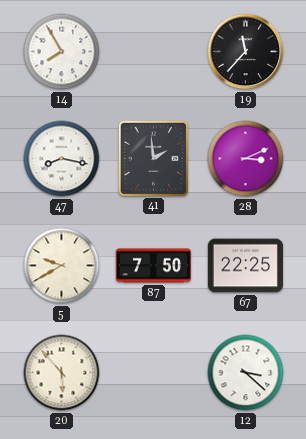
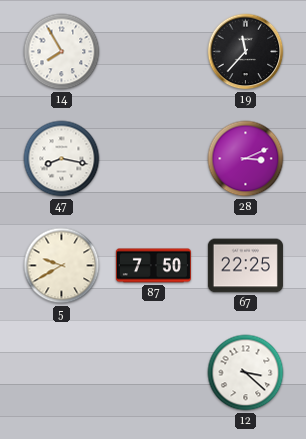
41: 1:59 -> none (153, 158)
20: 5:53 -> none (62, 373)
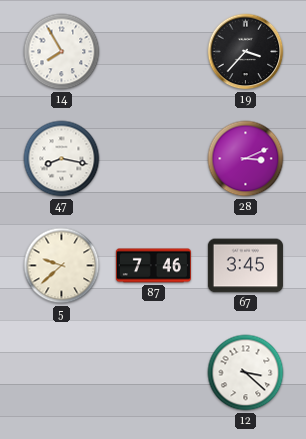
19: 11:37 -> 3:37 (246, 52)
5: 9:40 -> 9:38 (62, 266)
87: 7:50 -> 7:46 (153, 266)
67: 22:25 -> 3:45 (245, 266)
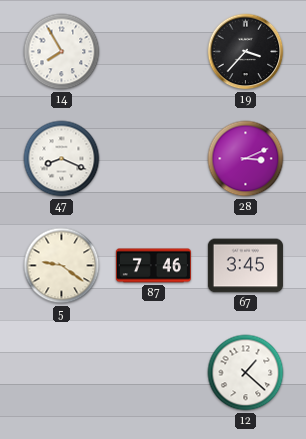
47: 8:17 -> 8:19 (62, 159)
5: 9:38 -> 9:21 (62, 266)
12: 3:22 -> 1:22 (246, 373)
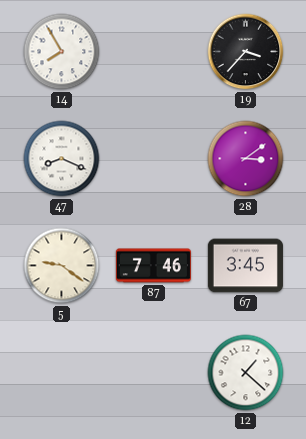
28: 3:11 -> 3:09 (246, 159)
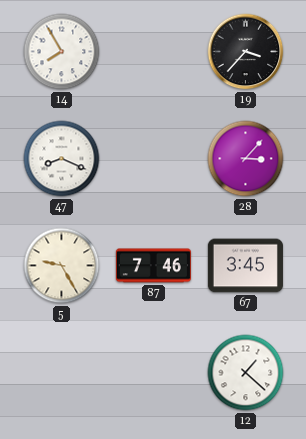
28: 3:09 -> 3:07 (246, 159)
5: 9:21 -> 9:25 (62, 266)
